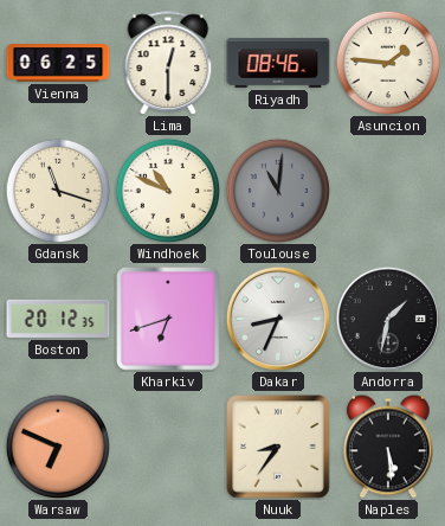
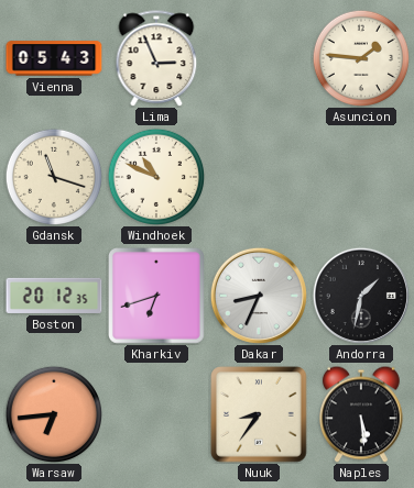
Vienna: 06:25 -> 05:43 (54, 58)
Lima: 12:30 -> 2:56 (156, 58)
Riyadh: 08:46 -> none (278, 63)
Toulouse: 11:01 -> none (277, 190)
Warsaw: 6:49 -> 6:44 (53, 413)
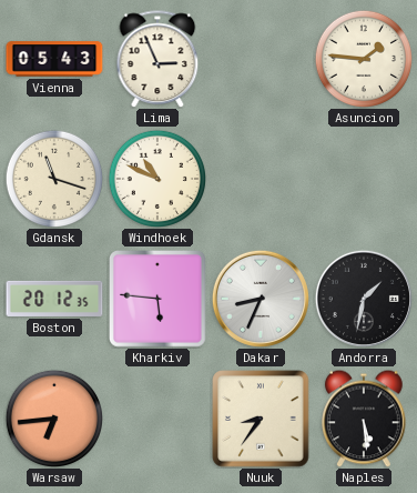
Kharkiv: 6:42 -> 5:46 (159, 300)
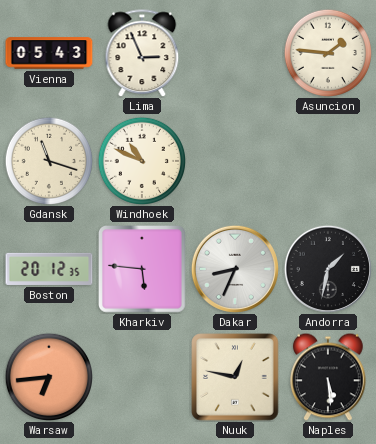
Nuuk: 8:36 -> 12:47 (235, 377)
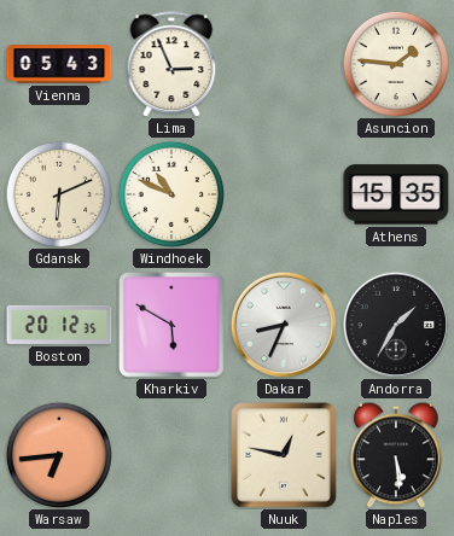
Gdansk: 11:18 -> 6:11 (58, 193)
Athens: none -> 15:35 (396, 194)
Kharkiv: 5:46 -> 5:50 (173, 326)
Andorra: 1:32 -> 1:35 (396, 325)
